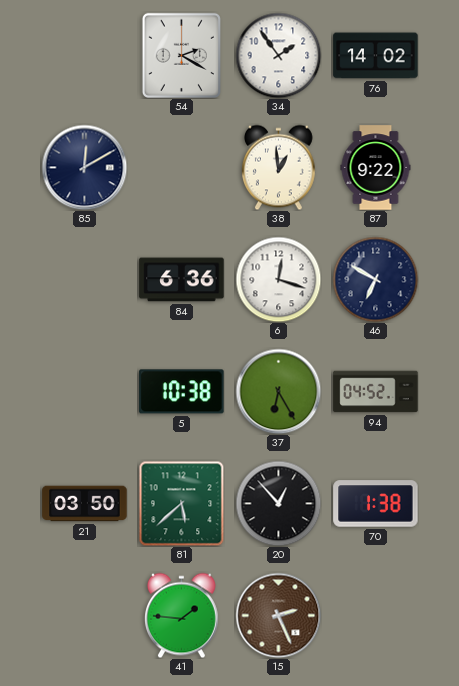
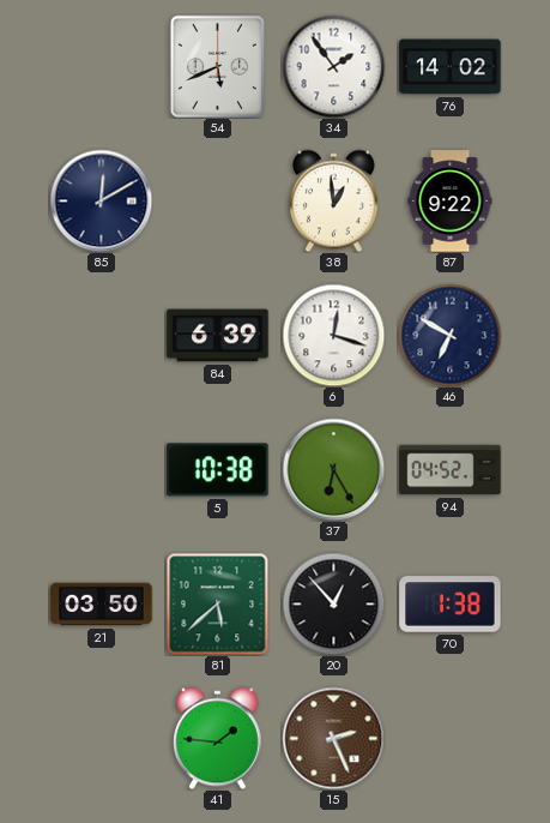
54: 2:20 -> 5:41 (217, 66)
84: 6:36 -> 6:39 (218, 336)
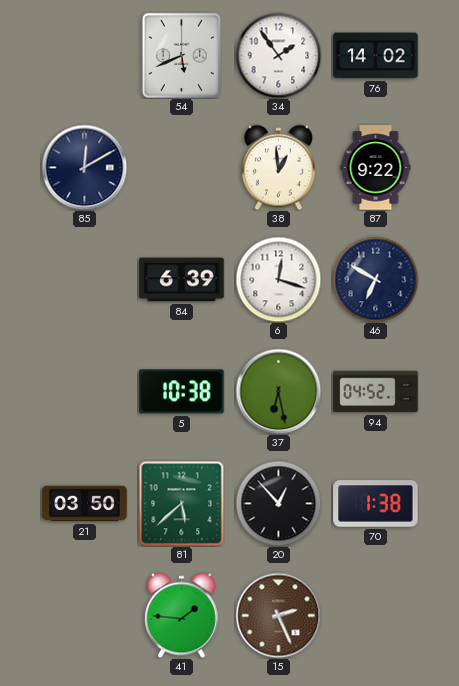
37: 6:25 -> 6:28 (278, 391)
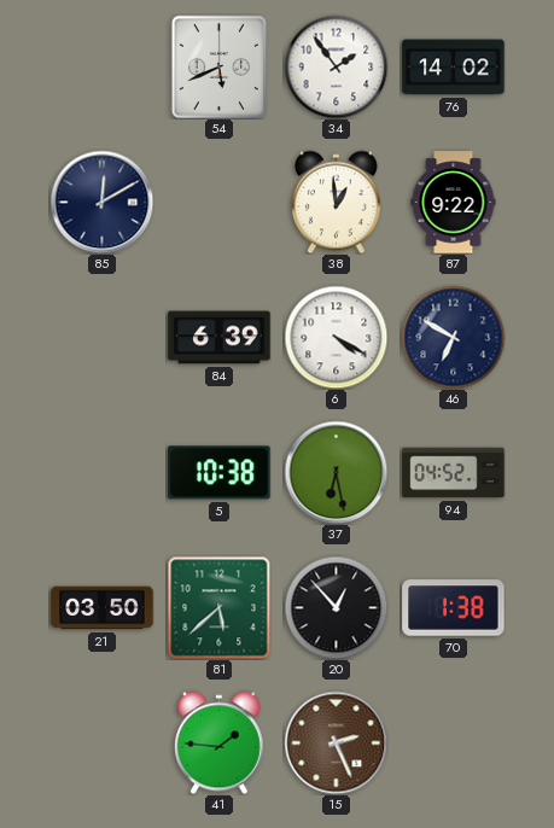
6: 12:18 -> 4:20 (336, 337)
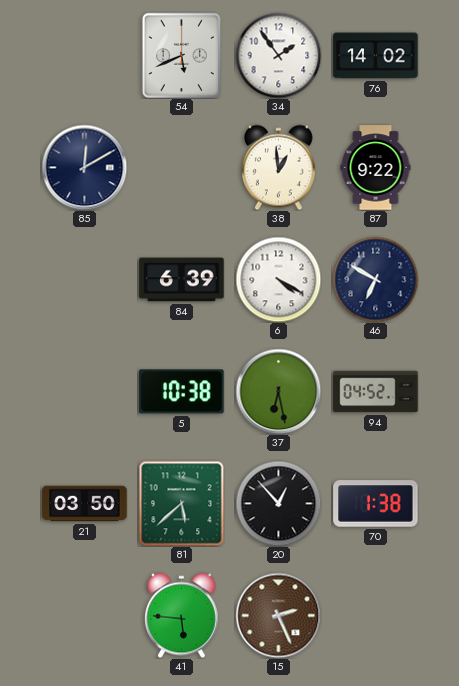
41: 1:46 -> 5:46 (181, 615)
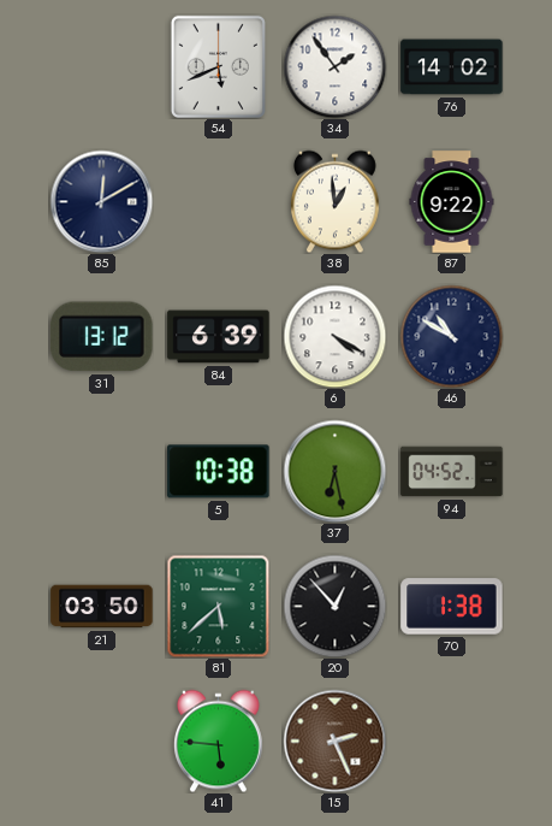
31: none -> 13:12 (102, 337)
46: 6:50 -> 10:50 (451, 336)
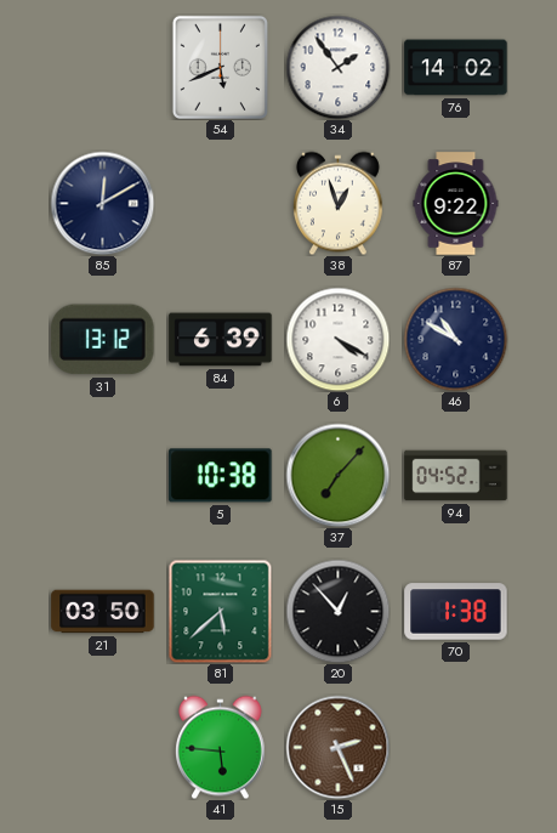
38: 12:59 -> 12:57 (337, 203)
37: 6:28 -> 7:07 (337, 475)
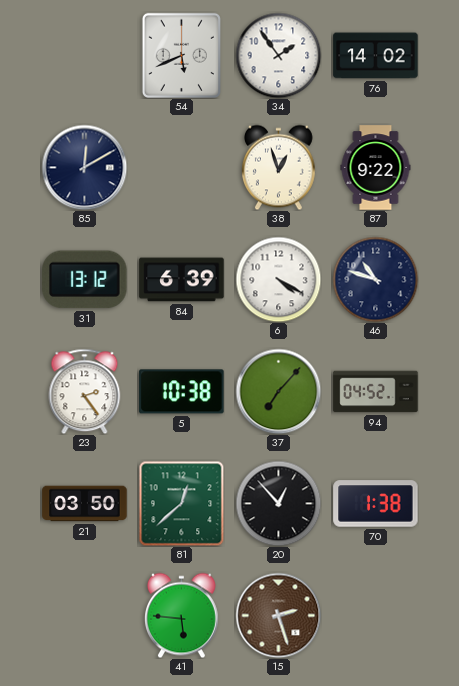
46: 10:50 -> 10:48 (375, 279)
23: none -> 2:24 (85, 391)
81: 5:38 -> 12:38 (181, 503)
15: 2:26 -> 2:27 (278, 615)
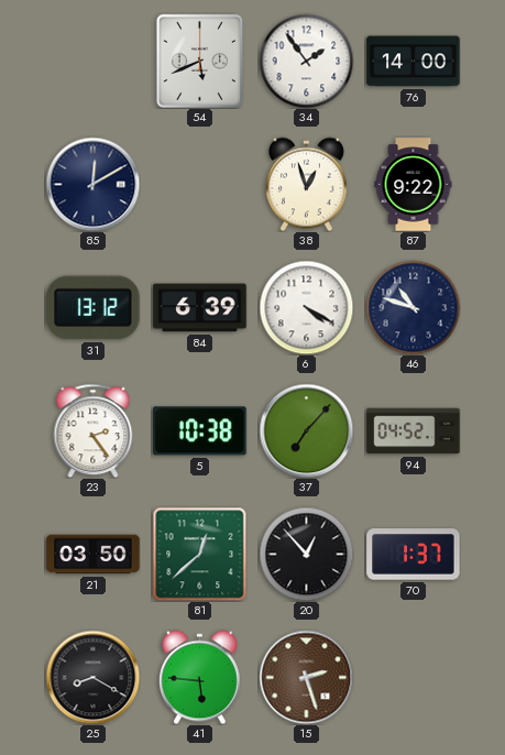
76: 14:02 -> 14:00 (414, 62)
70: 1:38 -> 1:37 (414, 555)
25: none -> 8:20 (92, 677)
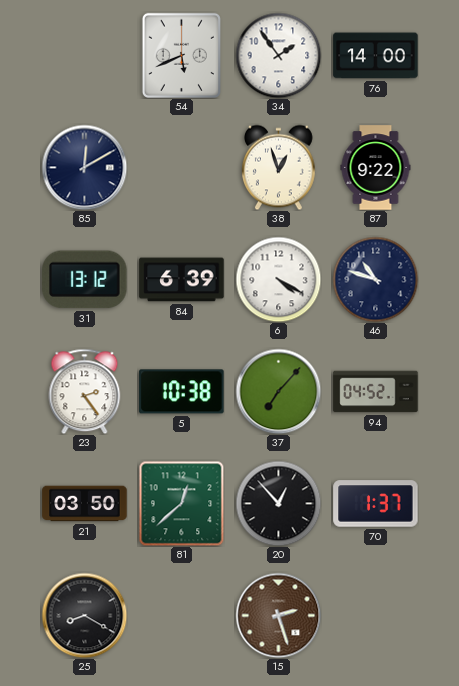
41: 5:46 -> none (199, 677)
